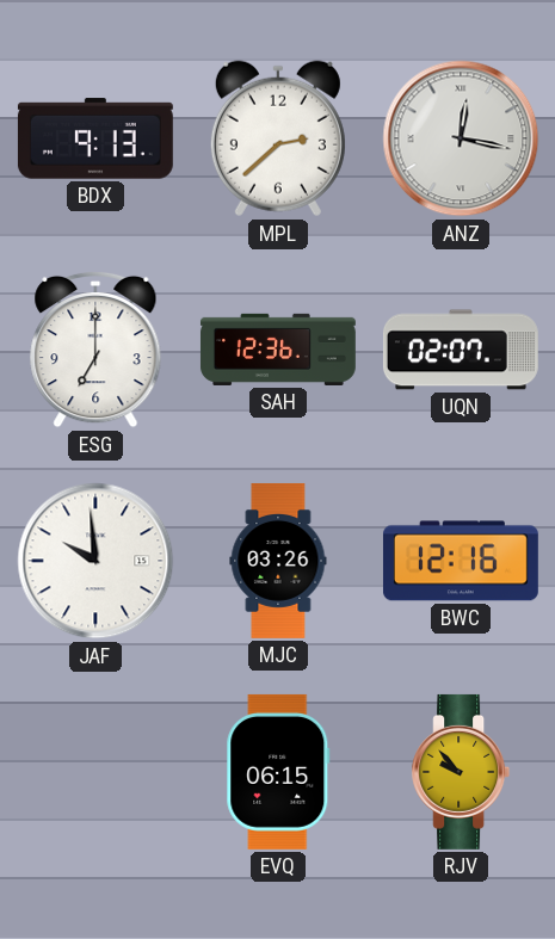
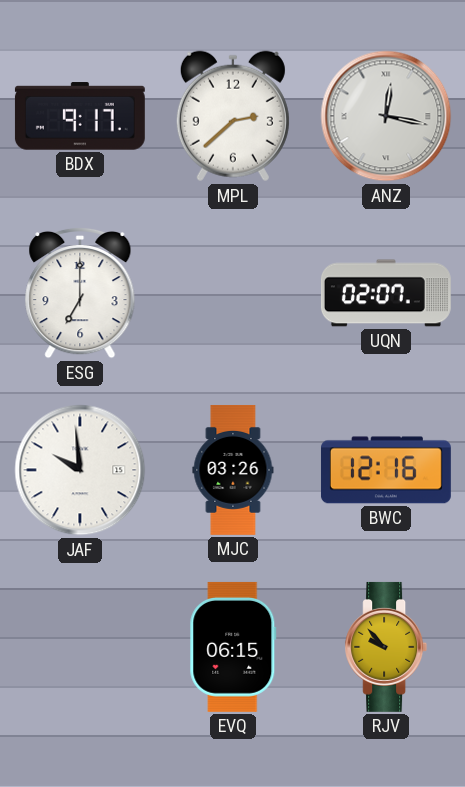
BDX: 9:13 -> 9:17 (80, 116)
SAH: 12:36 -> none (278, 350)
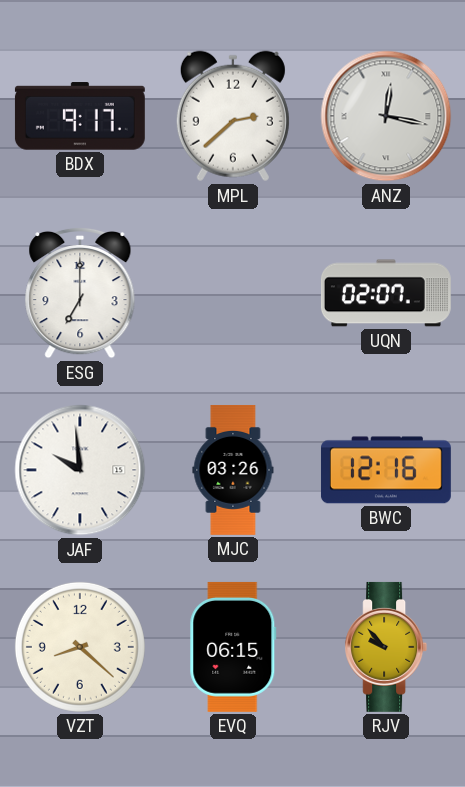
VZT: none -> 8:22 (80, 647)
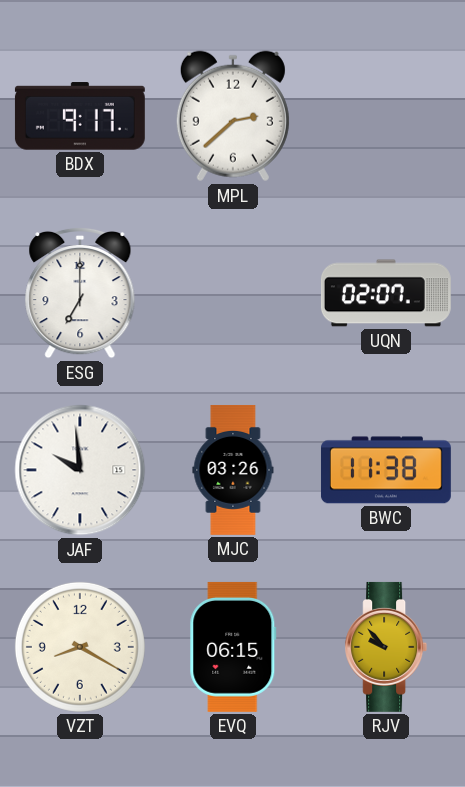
ANZ: 12:17 -> none (386, 116)
BWC: 12:16 -> 11:38 (386, 470)
VZT: 8:22 -> 8:20 (80, 647)
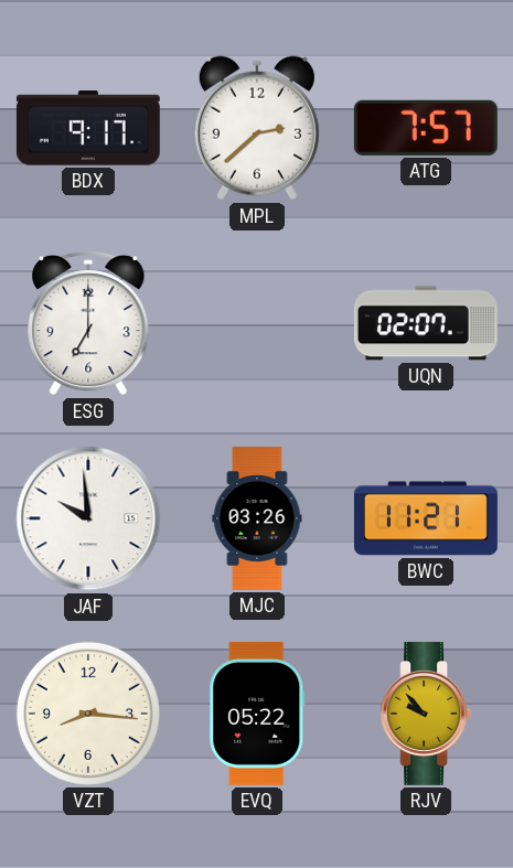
ATG: none -> 7:57 (426, 128)
BWC: 11:38 -> 11:21 (426, 518)
VZT: 8:20 -> 8:16 (88, 714)
EVQ: 06:15 -> 05:22 (257, 714)
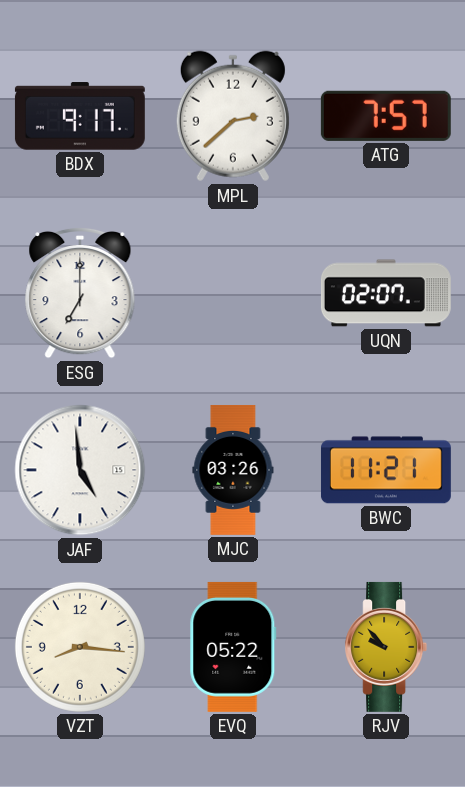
JAF: 9:59 -> 4:59 (80, 470)
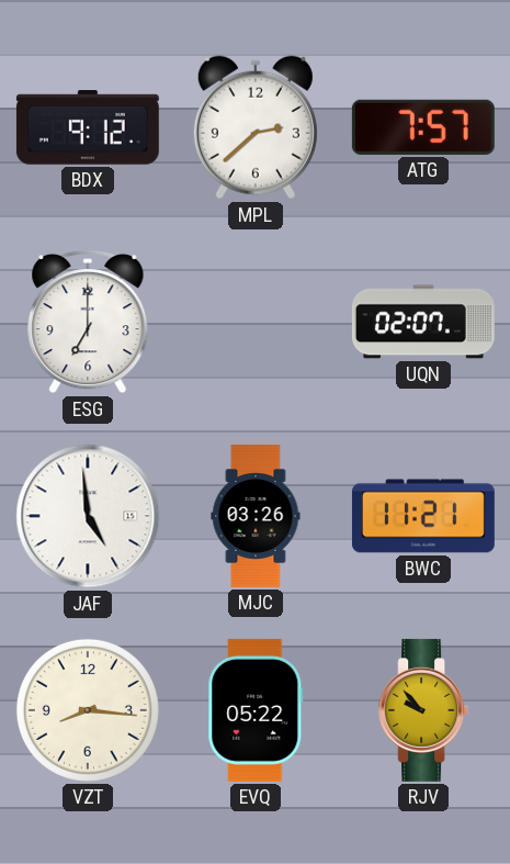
BDX: 9:17 -> 9:12 (88, 127)
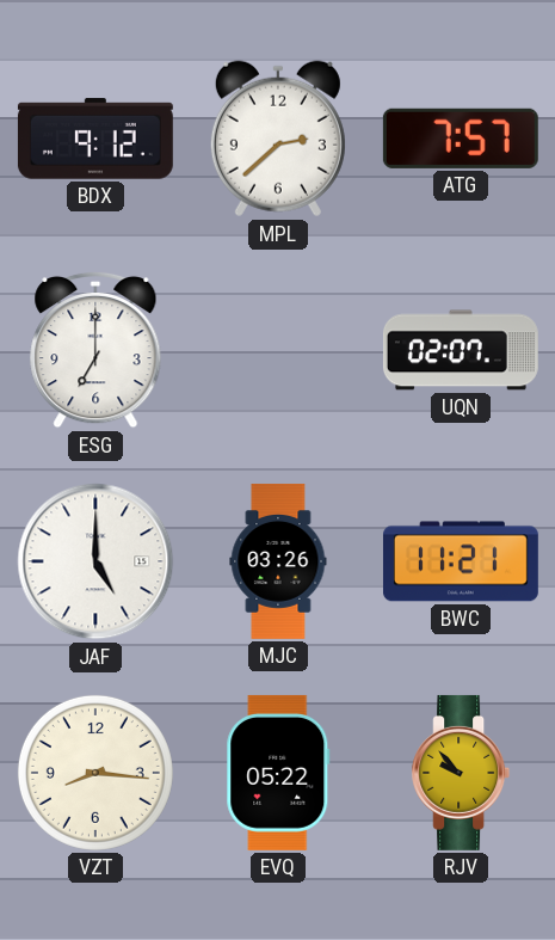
JAF: 4:59 -> 5:00 (95, 561)
